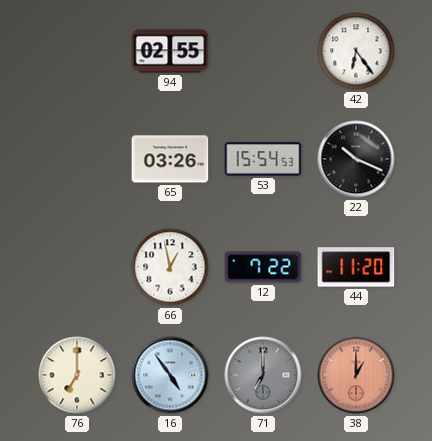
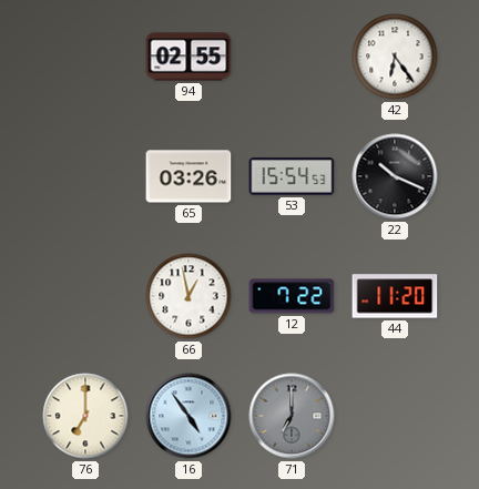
38: 1:00 -> none (356, 375)
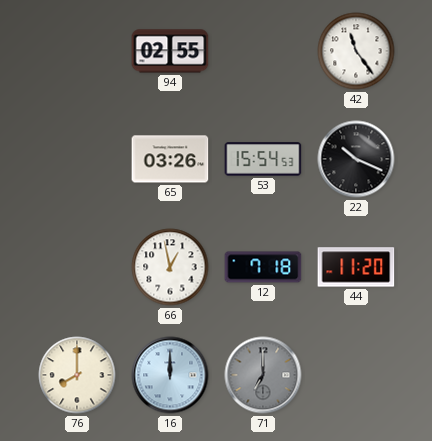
42: 6:24 -> 11:24 (356, 51)
12: 7:22 -> 7:18 (263, 267)
76: 7:00 -> 8:00 (77, 375)
16: 4:54 -> 12:00 (170, 375)
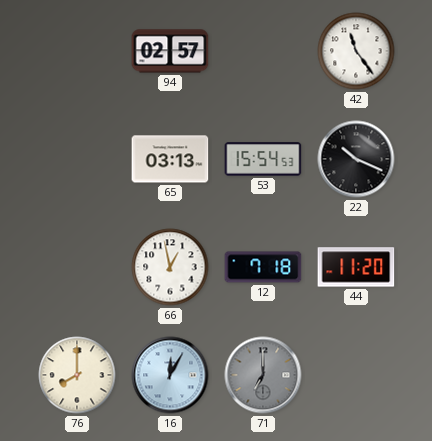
94: 02:55 -> 02:57 (170, 51)
65: 03:26 -> 03:13 (170, 159)
16: 12:00 -> 12:05 (170, 375)
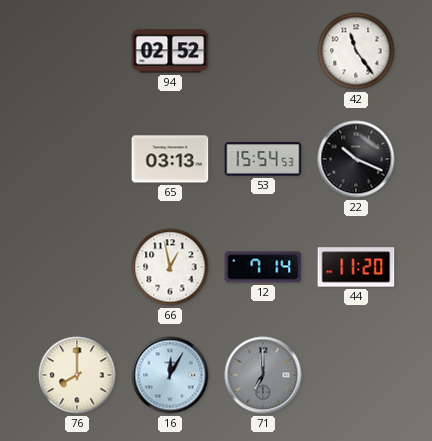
94: 02:57 -> 02:52 (170, 51)
12: 7:18 -> 7:14 (263, 267)
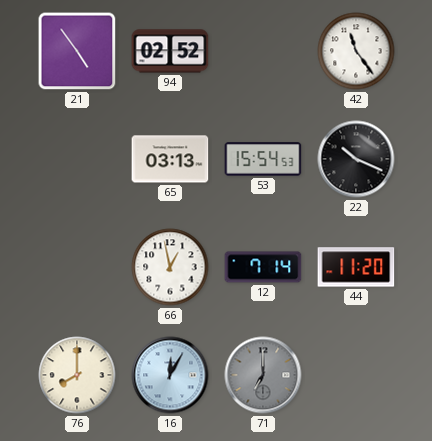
21: none -> 4:54 (77, 51)
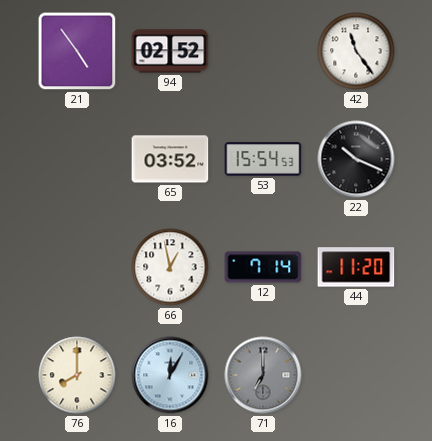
65: 03:13 -> 03:52 (170, 159)
